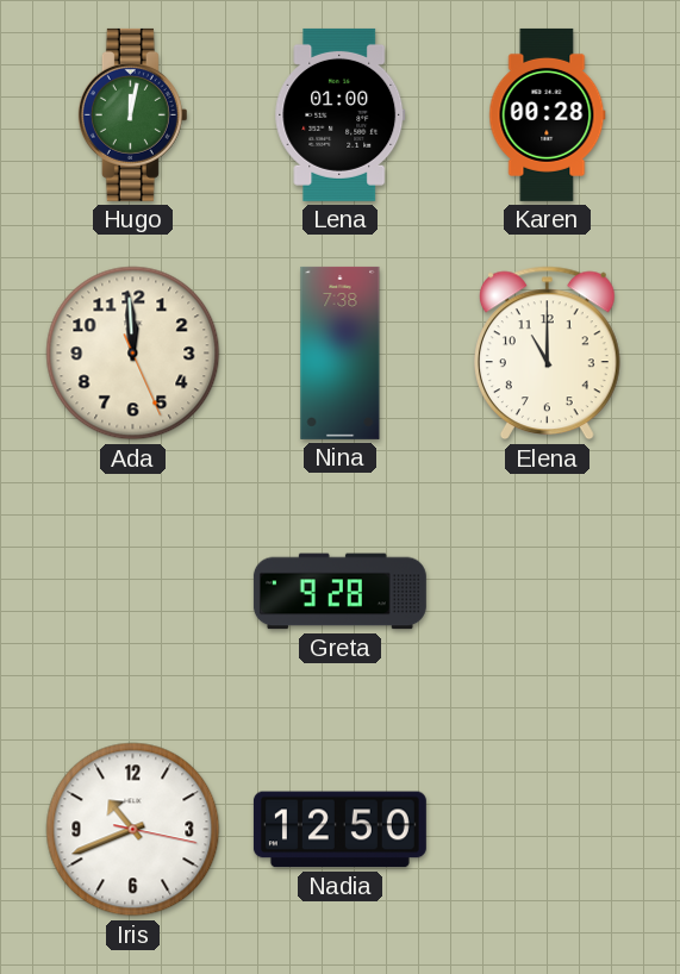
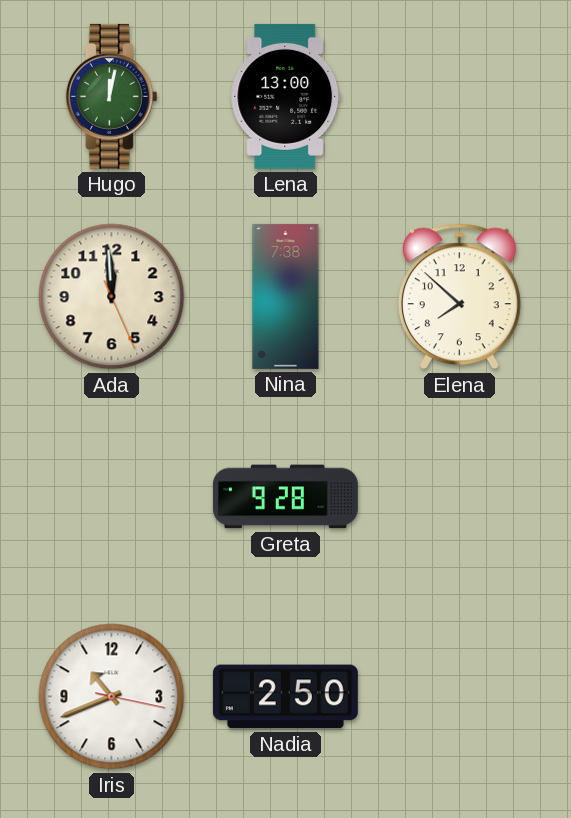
Lena: 01:00 -> 13:00 (286, 96)
Karen: 00:28 -> none (548, 114)
Elena: 11:00 -> 7:52 (459, 297)
Nadia: 12:50 -> 2:50 (285, 697)
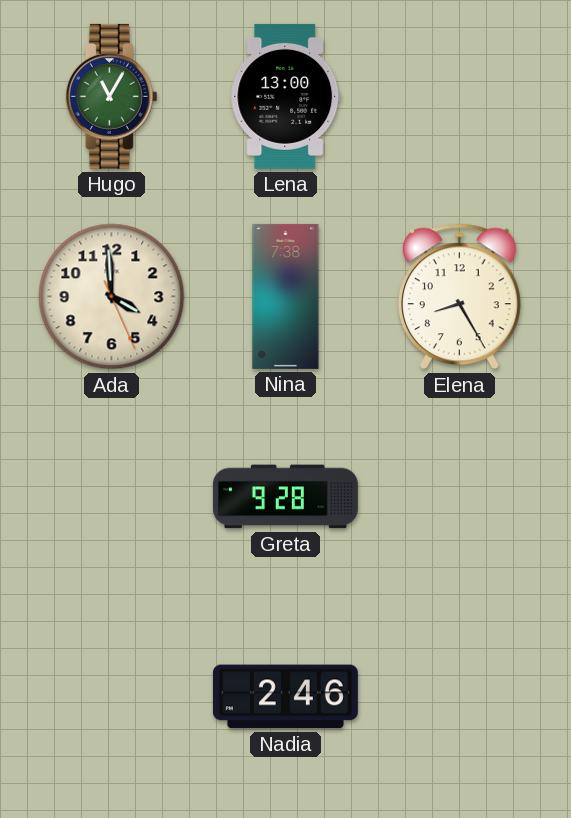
Hugo: 12:02 -> 11:05 (111, 96)
Ada: 11:59 -> 3:59 (112, 297)
Elena: 7:52 -> 8:25 (459, 297)
Iris: 10:41 -> none (112, 697)
Nadia: 2:50 -> 2:46 (285, 697)
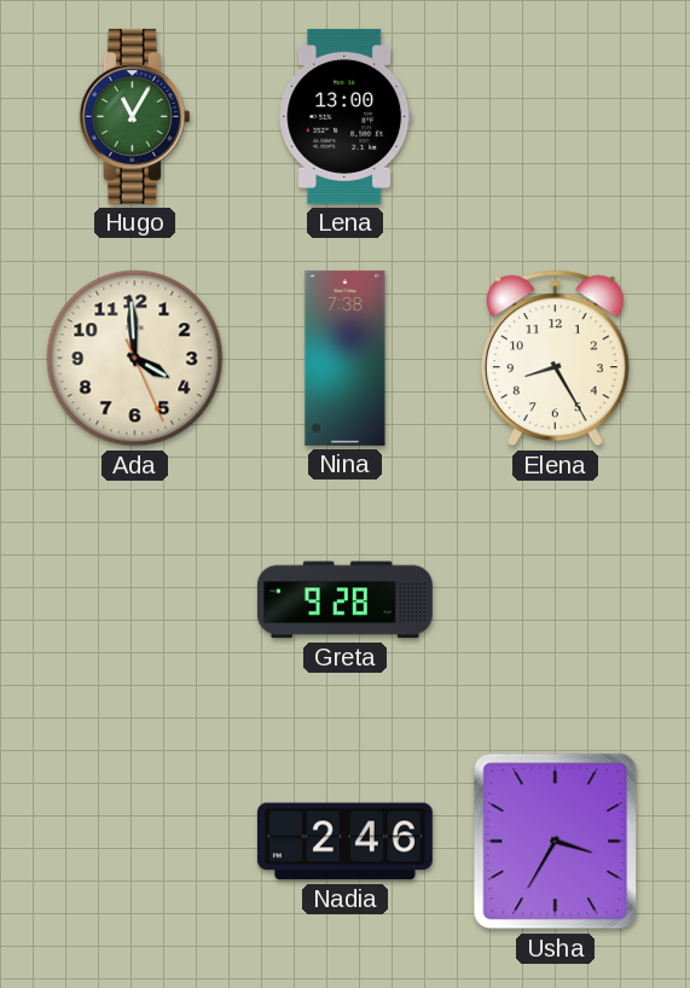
Usha: none -> 3:35 (556, 842)
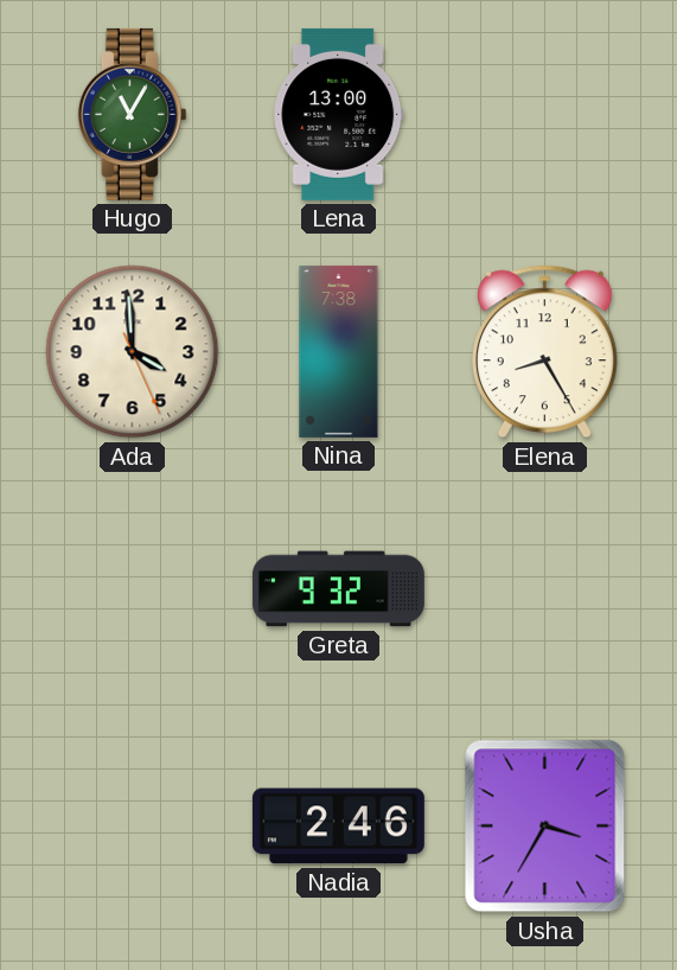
Greta: 9:28 -> 9:32 (338, 589)
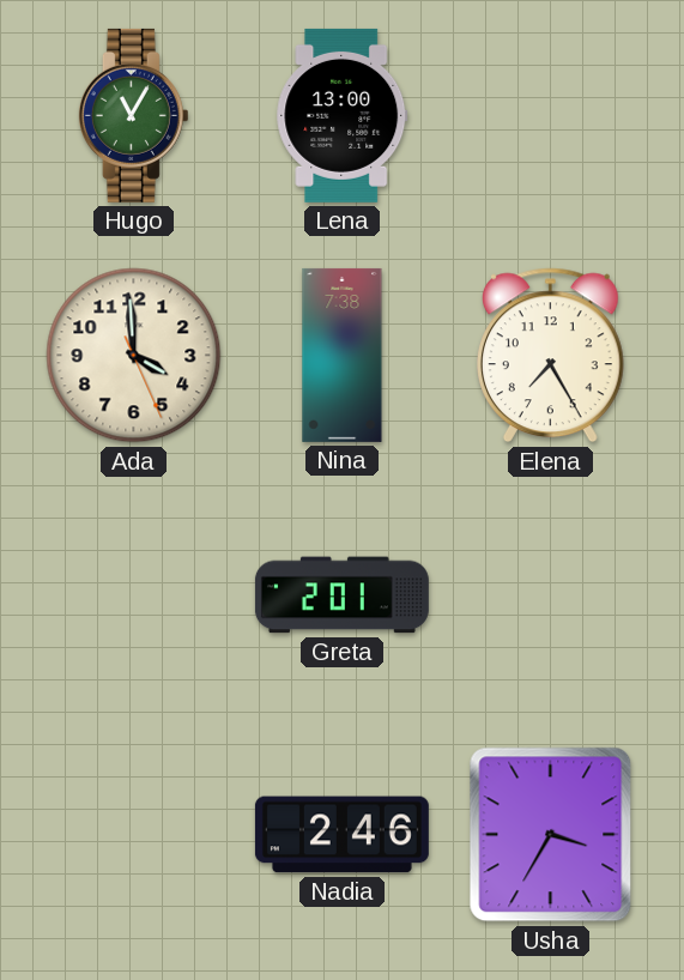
Elena: 8:25 -> 7:25 (550, 356)
Greta: 9:32 -> 2:01 (341, 595)
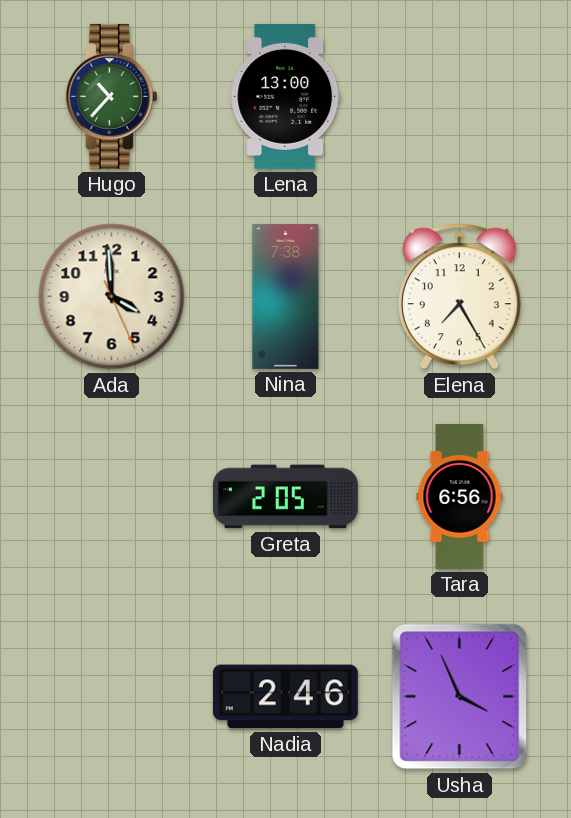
Hugo: 11:05 -> 10:37 (111, 96)
Greta: 2:01 -> 2:05 (285, 497)
Tara: none -> 6:56 (460, 496)
Usha: 3:35 -> 3:56 (460, 697)
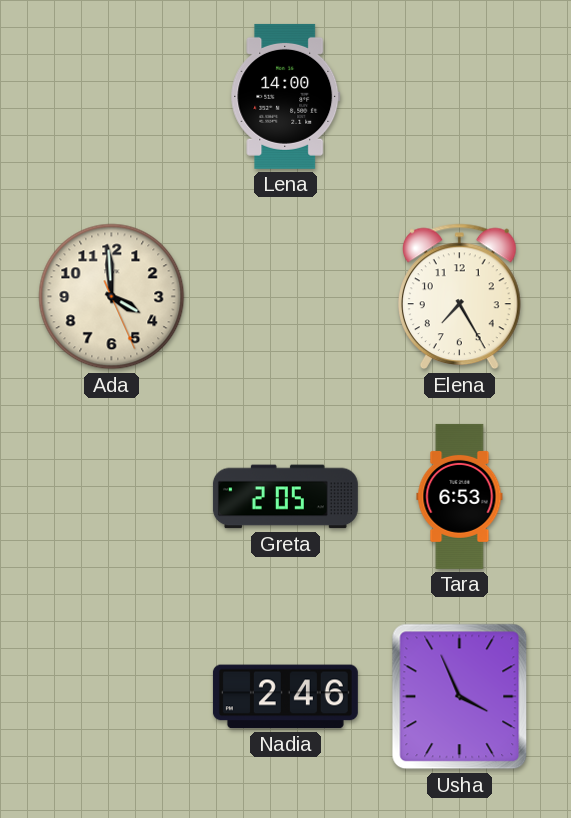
Hugo: 10:37 -> none (111, 96)
Lena: 13:00 -> 14:00 (286, 96)
Nina: 7:38 -> none (286, 296)
Tara: 6:56 -> 6:53 (460, 496)
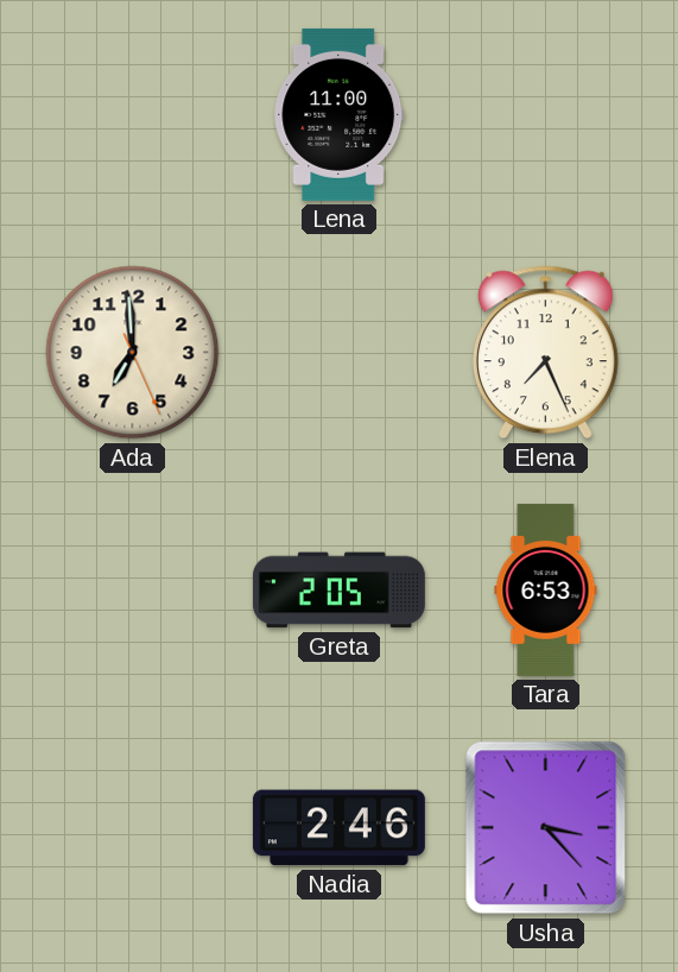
Lena: 14:00 -> 11:00 (340, 114)
Ada: 3:59 -> 6:59 (133, 353)
Elena: 7:25 -> 7:26 (545, 353)
Usha: 3:56 -> 3:23 (546, 828)
